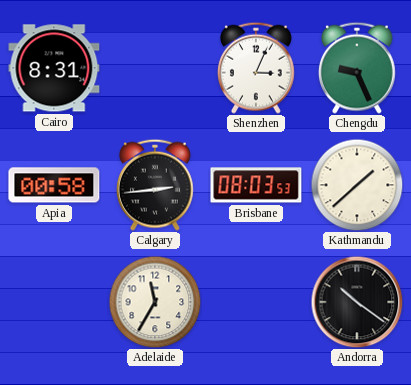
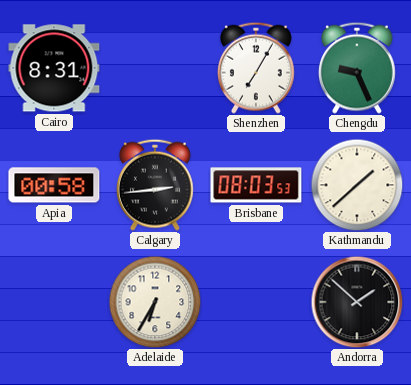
Shenzhen: 3:04 -> 7:05 (256, 68)
Adelaide: 11:35 -> 6:35 (155, 302)
Andorra: 10:21 -> 1:52 (357, 302)
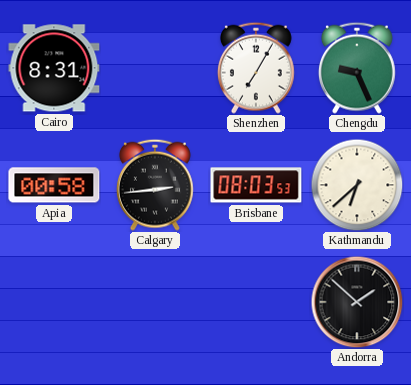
Kathmandu: 1:38 -> 6:38 (357, 185)
Adelaide: 6:35 -> none (155, 302)
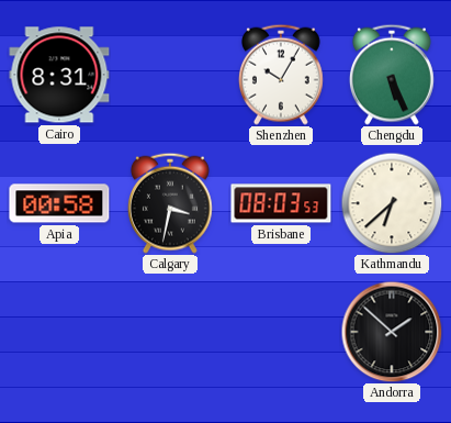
Shenzhen: 7:05 -> 10:05 (281, 75)
Chengdu: 9:26 -> 5:26 (392, 75)
Calgary: 2:44 -> 3:32 (170, 203)
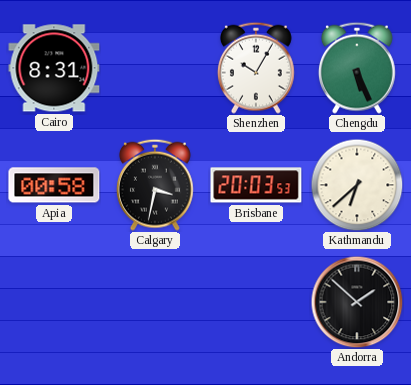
Brisbane: 08:03 -> 20:03 (256, 185)
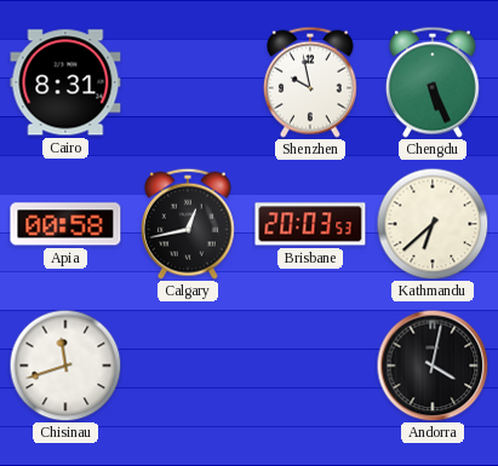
Shenzhen: 10:05 -> 9:58 (310, 82)
Calgary: 3:32 -> 12:43 (188, 224)
Chisinau: none -> 11:42 (65, 366)
Andorra: 1:52 -> 4:02 (433, 366)
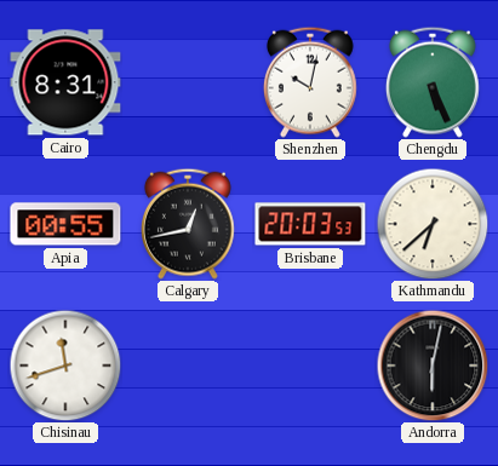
Shenzhen: 9:58 -> 10:02 (310, 82)
Apia: 00:58 -> 00:55 (65, 224)
Andorra: 4:02 -> 6:02 (433, 366)
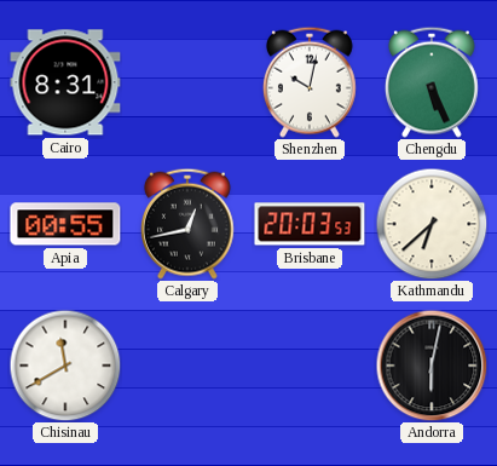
Chisinau: 11:42 -> 11:40 (65, 366)
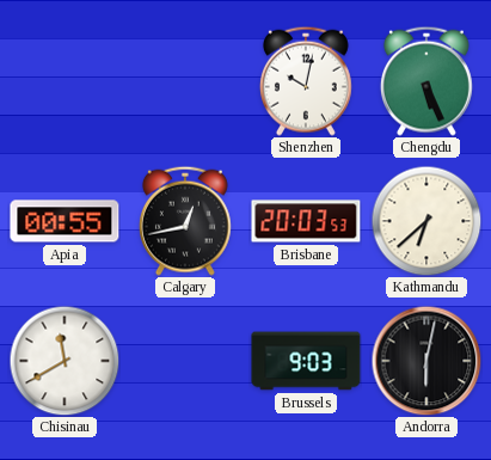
Cairo: 8:31 -> none (65, 82)
Brussels: none -> 9:03 (306, 361)
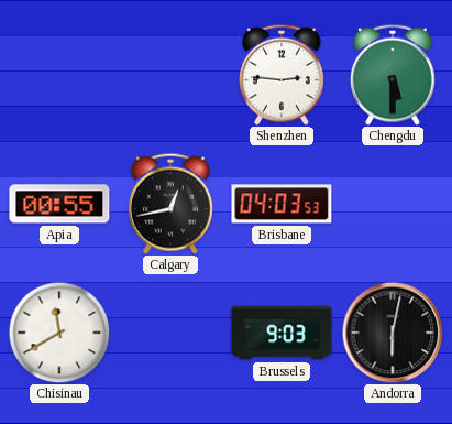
Shenzhen: 10:02 -> 2:46 (282, 75)
Chengdu: 5:26 -> 5:30 (393, 75)
Brisbane: 20:03 -> 04:03 (282, 204)
Kathmandu: 6:38 -> none (426, 221)
